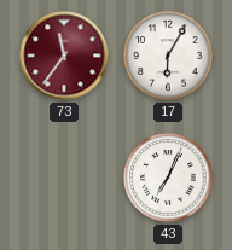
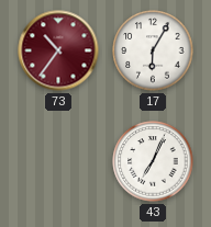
73: 11:36 -> 10:36 (58, 50)
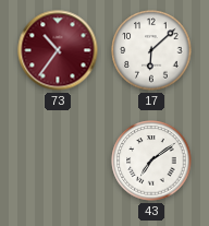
17: 6:05 -> 6:08 (151, 50)
43: 7:04 -> 7:09 (151, 160)
